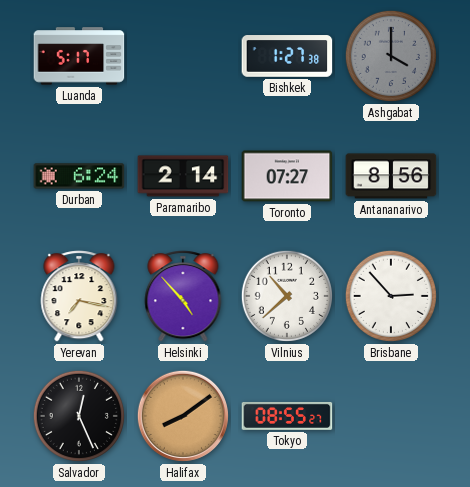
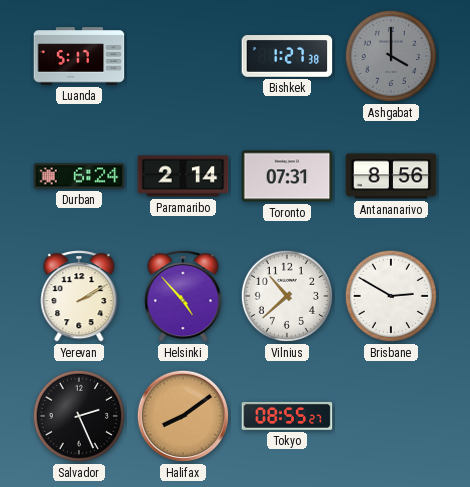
Toronto: 07:27 -> 07:31 (287, 176)
Yerevan: 7:17 -> 2:10 (79, 296)
Brisbane: 2:53 -> 2:50 (391, 296)
Salvador: 12:26 -> 2:26 (79, 416)
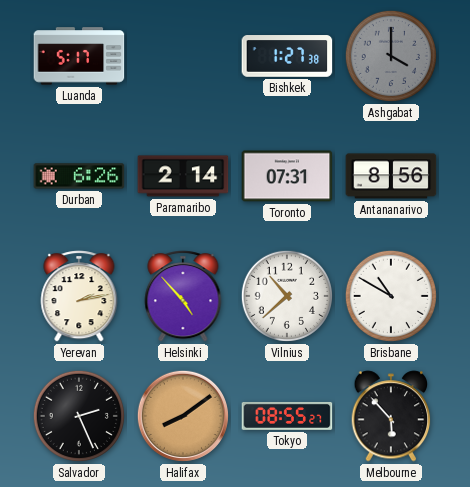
Durban: 6:24 -> 6:26 (79, 176)
Yerevan: 2:10 -> 2:13 (79, 296)
Brisbane: 2:50 -> 10:50 (391, 296)
Melbourne: none -> 5:53 (391, 416)
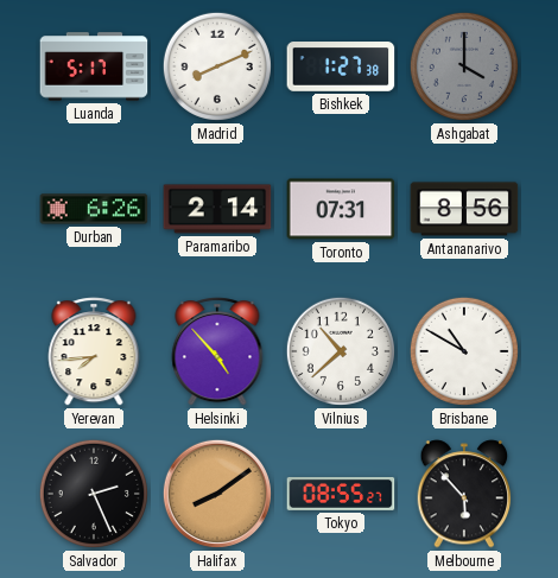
Madrid: none -> 8:11 (217, 66)
Yerevan: 2:13 -> 7:44 (94, 351)
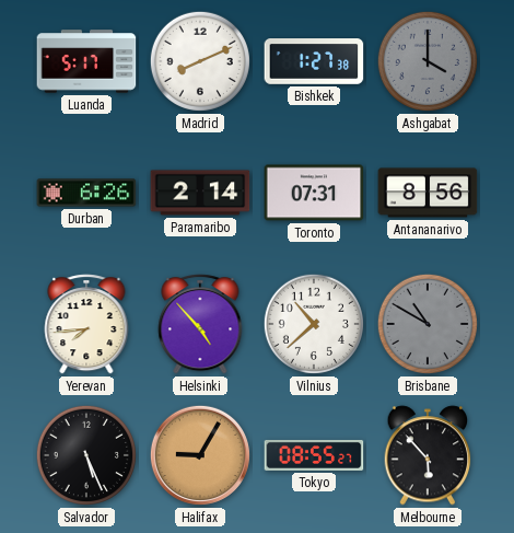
Brisbane dial: white -> grey (428, 324)
Salvador: 2:26 -> 5:26 (86, 455)
Halifax: 8:09 -> 9:05 (200, 455)
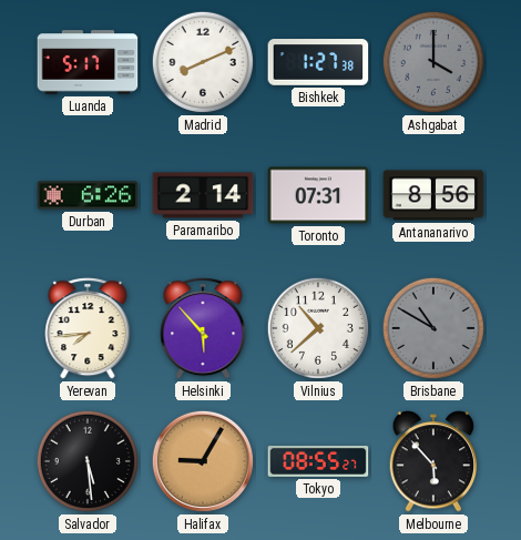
Helsinki: 4:53 -> 5:53 (203, 328)
Salvador: 5:26 -> 5:29 (88, 461)
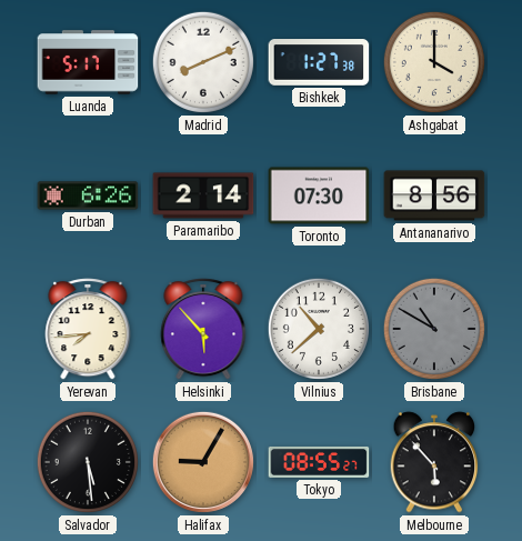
Ashgabat dial: grey -> cream (434, 62)
Toronto: 07:31 -> 07:30 (319, 196)
